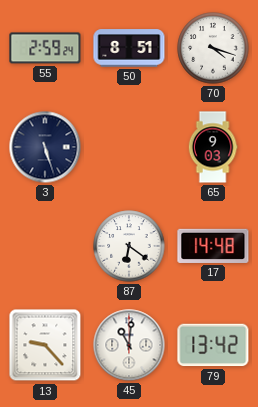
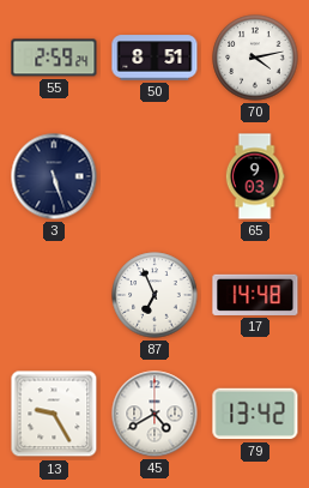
70: 4:18 -> 4:13 (255, 58)
87: 6:21 -> 6:56 (154, 295)
13: 9:23 -> 9:25 (54, 414)
45: 11:01 -> 4:40 (154, 414)
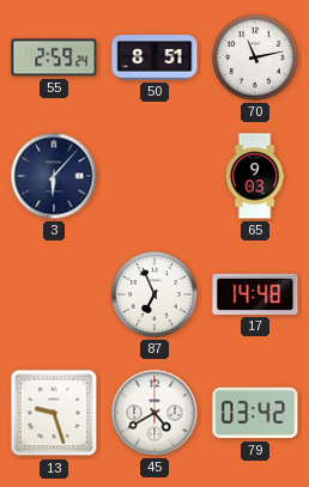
70: 4:13 -> 11:13 (255, 57)
3: 5:27 -> 6:07 (54, 176)
13: 9:25 -> 9:27 (54, 413)
79: 13:42 -> 03:42 (255, 413)
